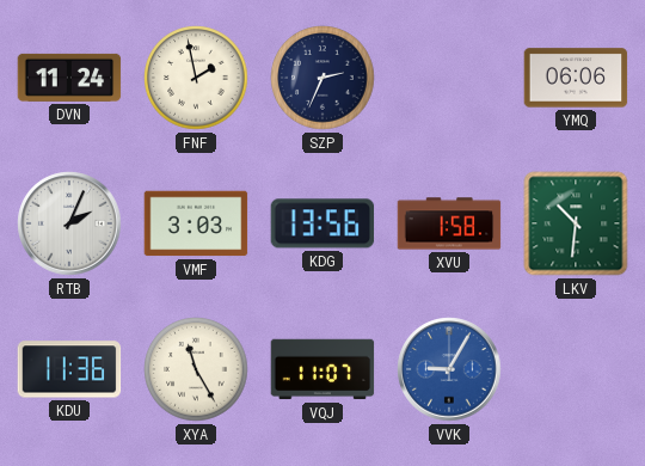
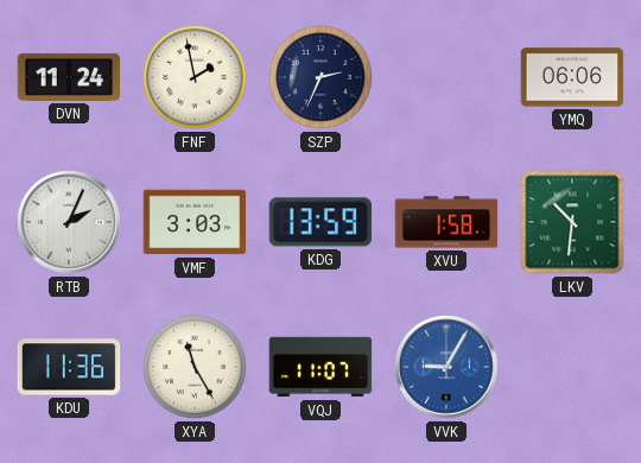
KDG: 13:56 -> 13:59 (320, 222)
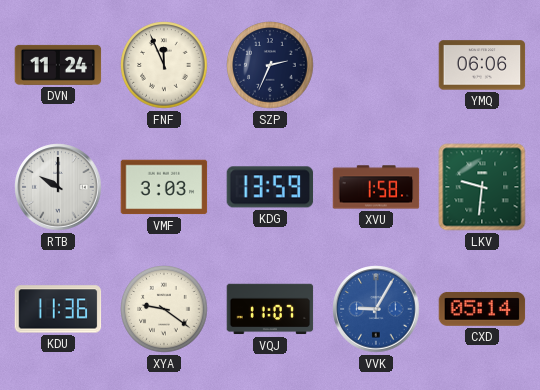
FNF: 1:58 -> 11:56 (164, 65)
RTB: 2:04 -> 10:00 (58, 187)
LKV: 10:31 -> 9:31 (482, 187)
XYA: 11:25 -> 9:21 (164, 309)
CXD: none -> 05:14 (482, 309)
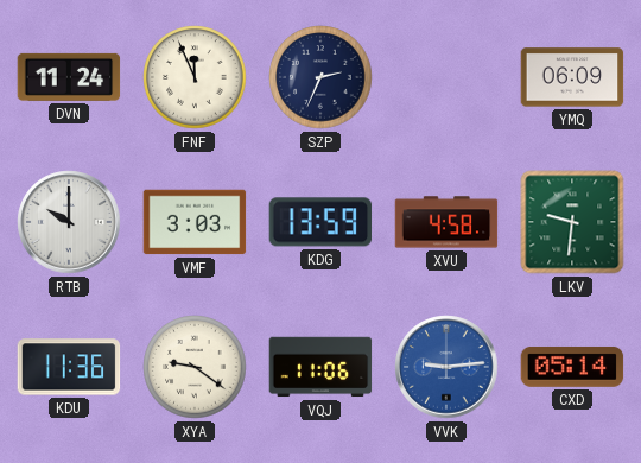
YMQ: 06:06 -> 06:09 (572, 77)
XVU: 1:58 -> 4:58 (446, 222)
VQJ: 11:07 -> 11:06 (320, 367)
VVK: 9:05 -> 9:14 (446, 367)
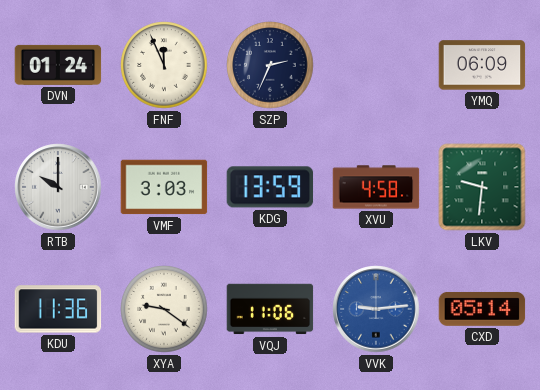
DVN: 11:24 -> 01:24 (58, 65)
